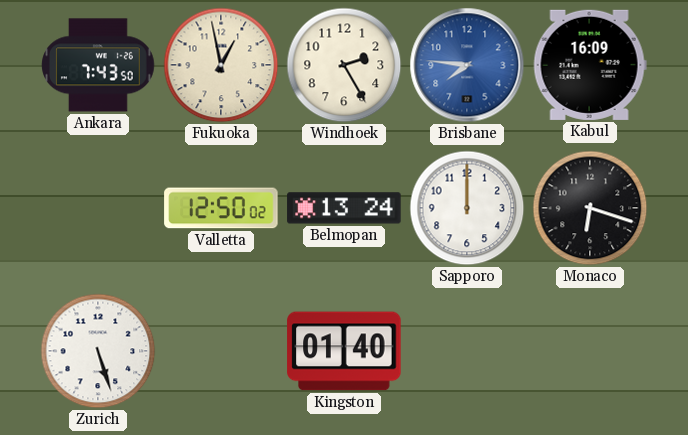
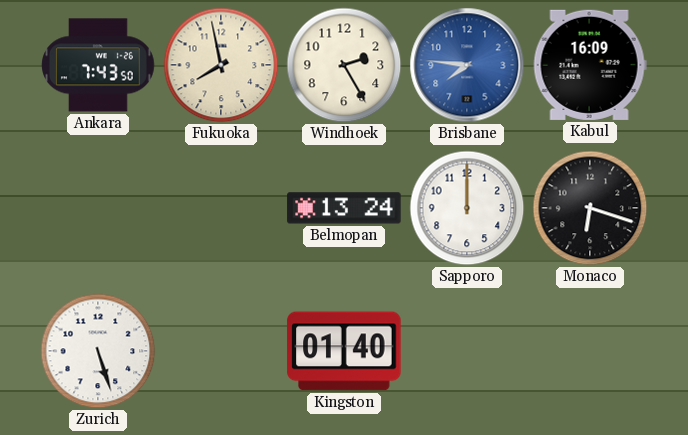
Fukuoka: 12:58 -> 7:58 (221, 65)
Valletta: 12:50 -> none (221, 208)
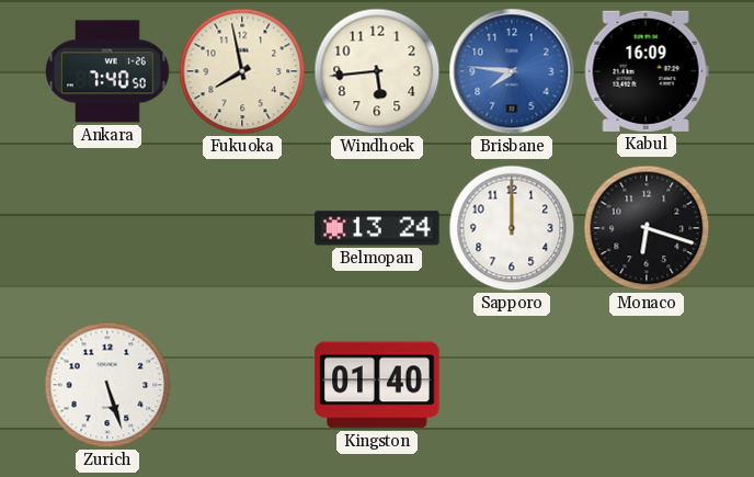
Ankara: 7:43 -> 7:40 (107, 71)
Windhoek: 2:25 -> 5:44 (377, 71)
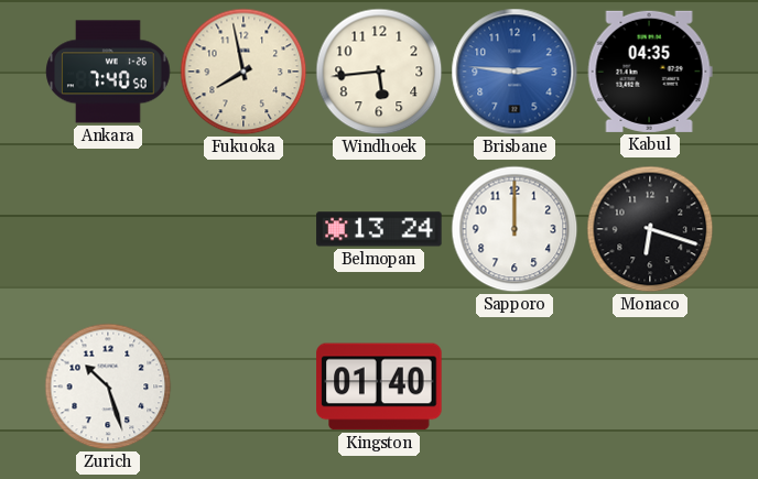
Brisbane: 7:46 -> 2:46 (515, 72)
Kabul: 16:09 -> 04:35 (650, 72)
Zurich: 5:27 -> 10:27 (108, 387)
